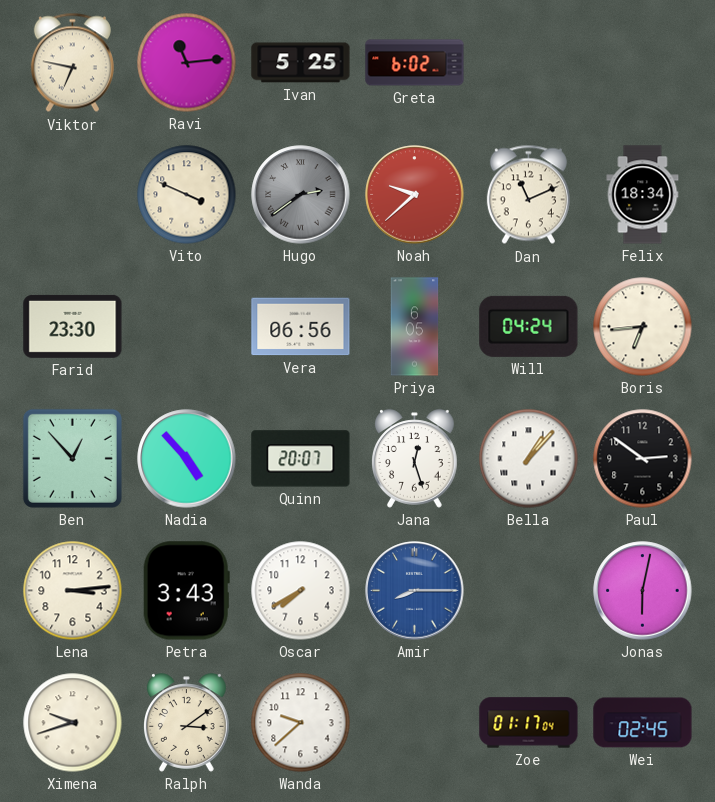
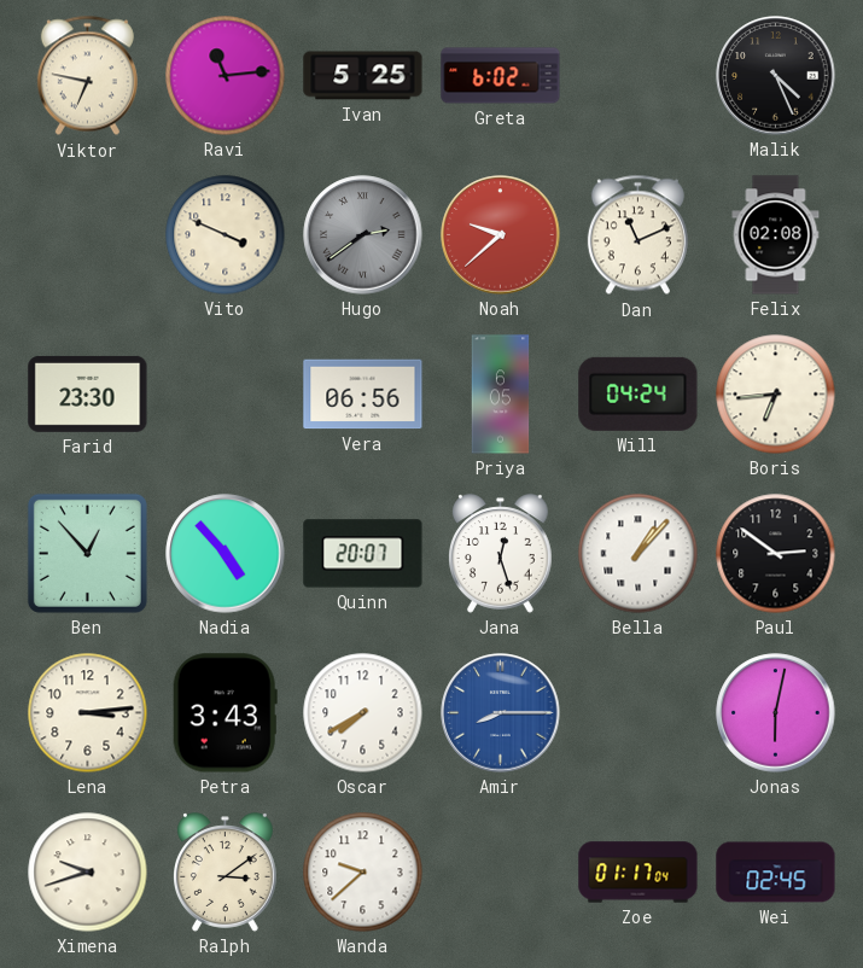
Malik: none -> 4:26 (776, 76)
Felix: 18:34 -> 02:08 (776, 235)
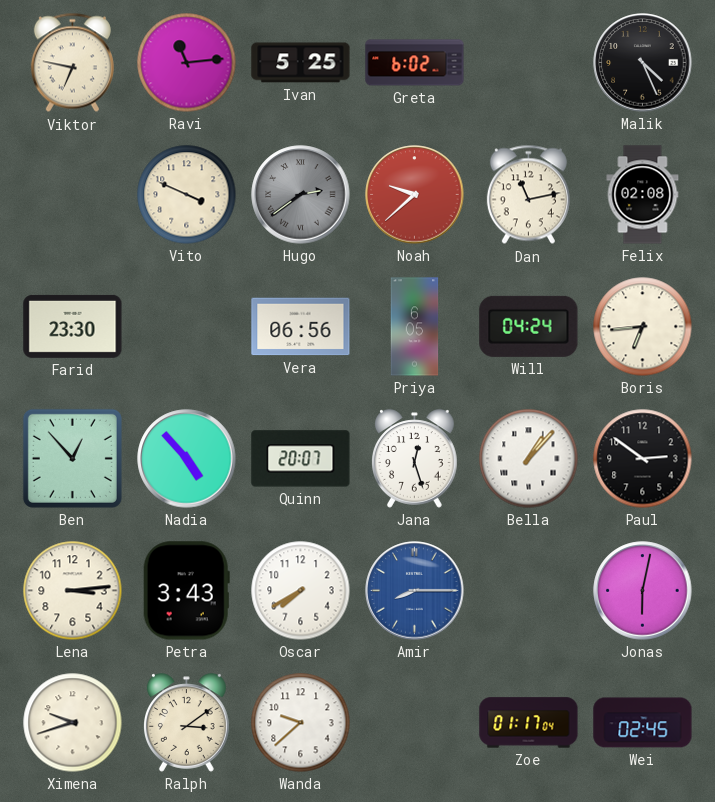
Dan: 11:11 -> 11:13 (528, 195)
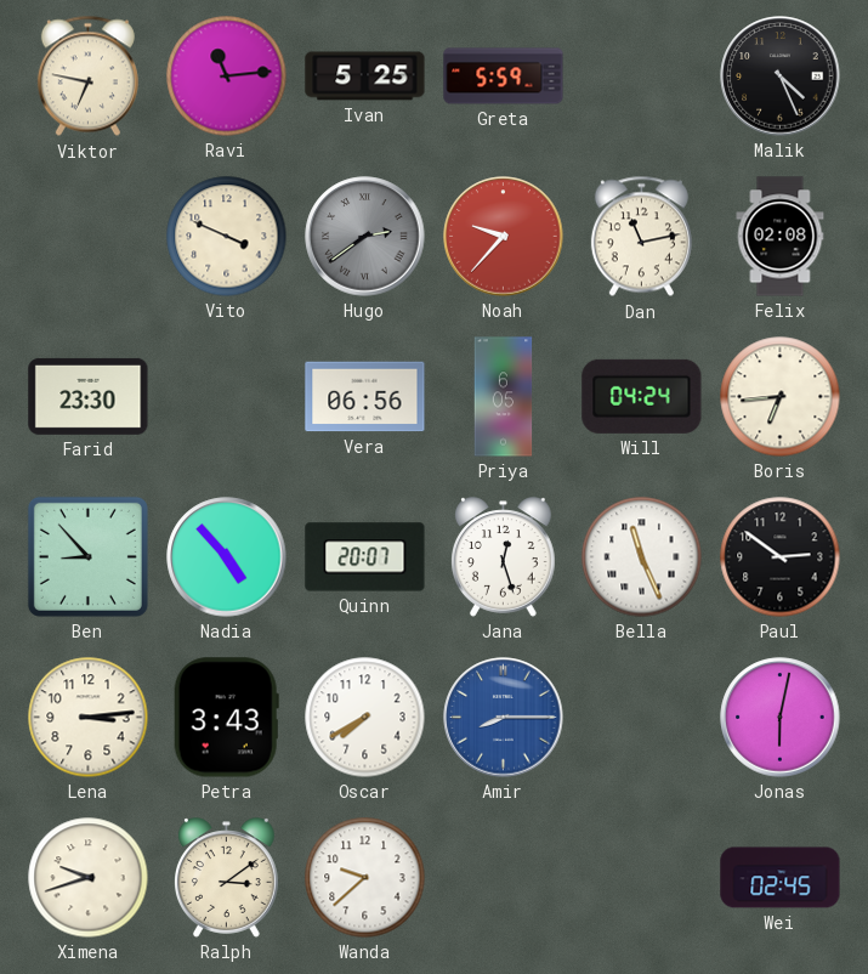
Greta: 6:02 -> 5:59 (504, 77)
Noah: 9:38 -> 9:37 (504, 237)
Ben: 12:53 -> 8:53 (87, 556)
Bella: 1:07 -> 11:26 (642, 557)
Zoe: 01:17 -> none (529, 723)
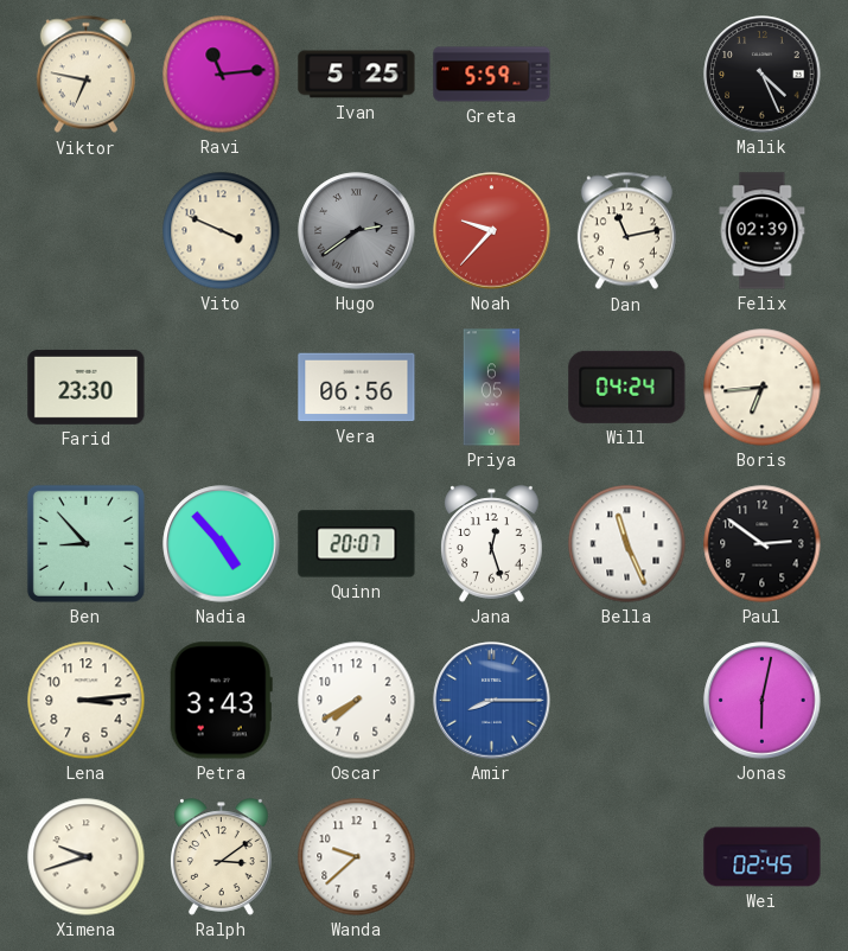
Felix: 02:08 -> 02:39 (763, 231)
